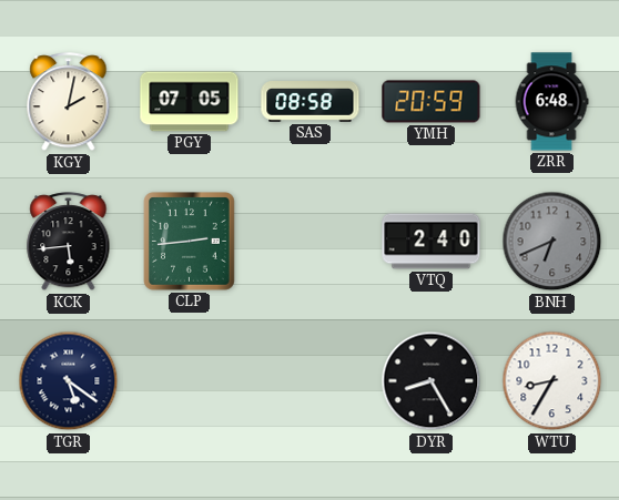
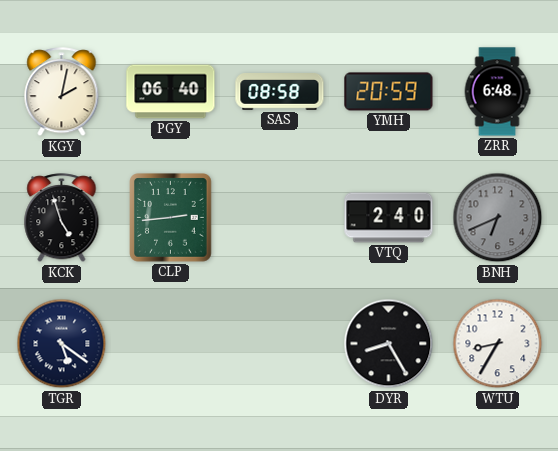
PGY: 07:05 -> 06:40 (171, 92)
KCK: 5:44 -> 4:57 (62, 218)
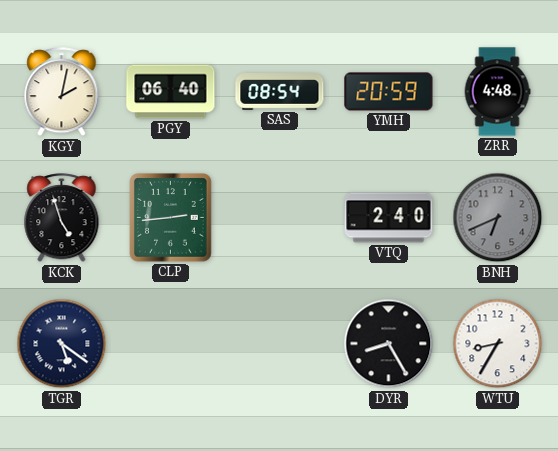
SAS: 08:58 -> 08:54 (280, 92)
ZRR: 6:48 -> 4:48 (497, 92)
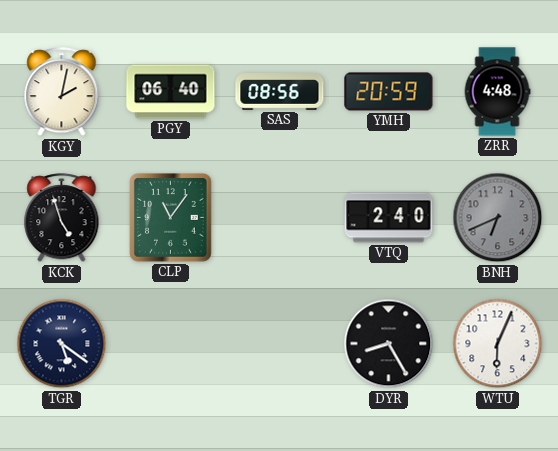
SAS: 08:54 -> 08:56 (280, 92)
CLP: 2:44 -> 11:06 (171, 218)
WTU: 8:35 -> 6:04 (498, 344)
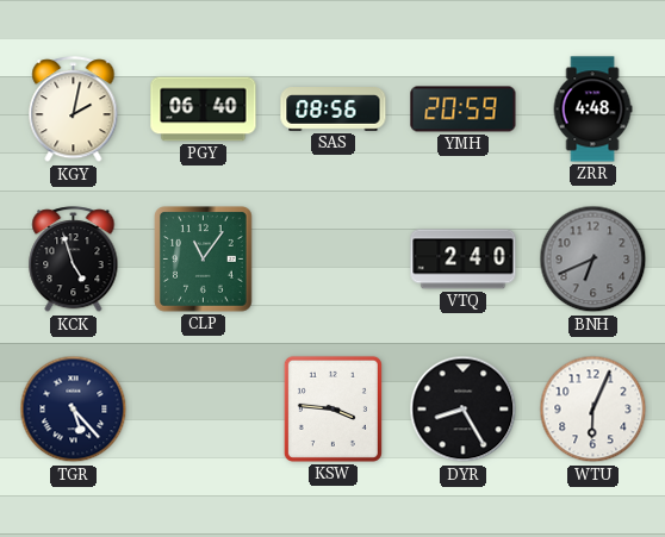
TGR: 5:21 -> 5:23 (74, 410)
KSW: none -> 3:46 (332, 408)
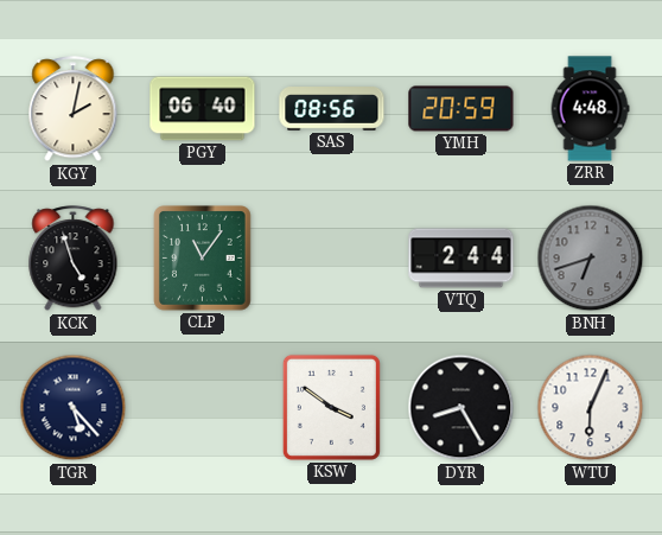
VTQ: 2:40 -> 2:44 (462, 259)
BNH: 6:41 -> 6:42 (591, 259)
KSW: 3:46 -> 3:51 (331, 407)
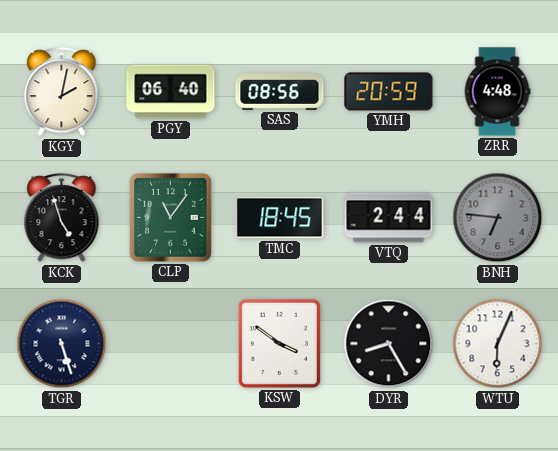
TMC: none -> 18:45 (280, 218)
BNH: 6:42 -> 6:46 (498, 218)
TGR: 5:23 -> 5:27 (62, 344)
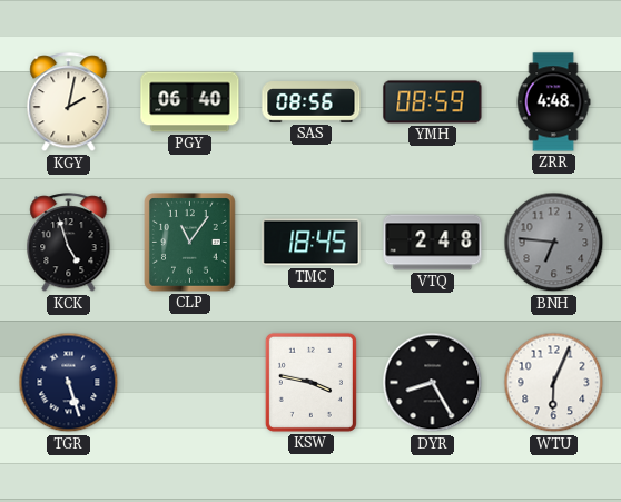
YMH: 20:59 -> 08:59 (433, 102)
VTQ: 2:44 -> 2:48 (433, 243)
KSW: 3:51 -> 3:47 (310, 382)
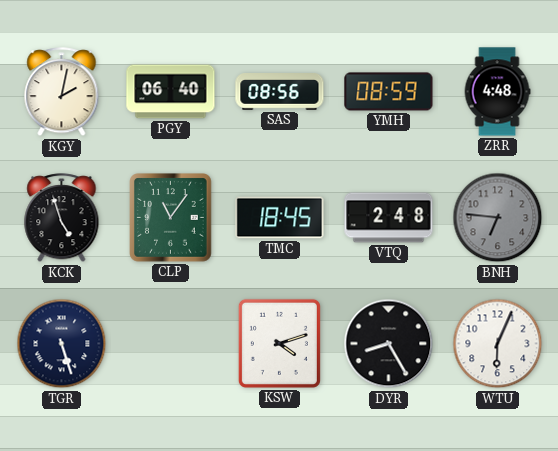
KSW: 3:47 -> 4:12 (279, 343)
